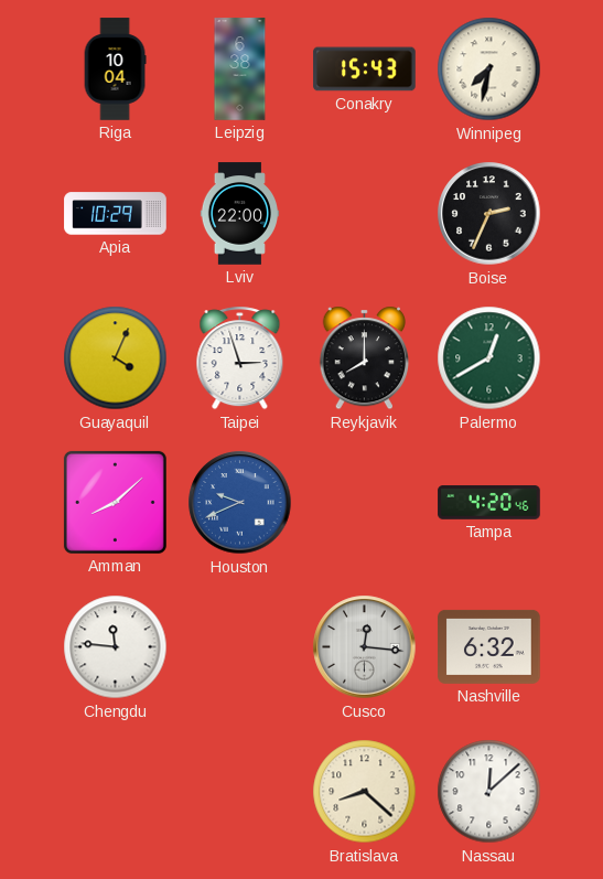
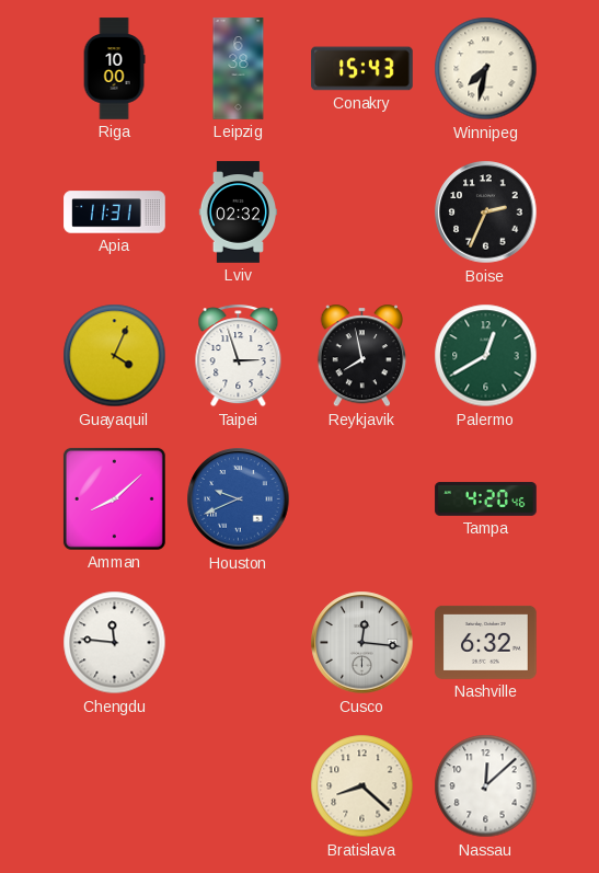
Riga: 10:04 -> 10:00 (114, 69)
Apia: 10:29 -> 11:31 (115, 212)
Lviv: 22:00 -> 02:32 (239, 212)
Reykjavik: 8:00 -> 7:58 (362, 356)
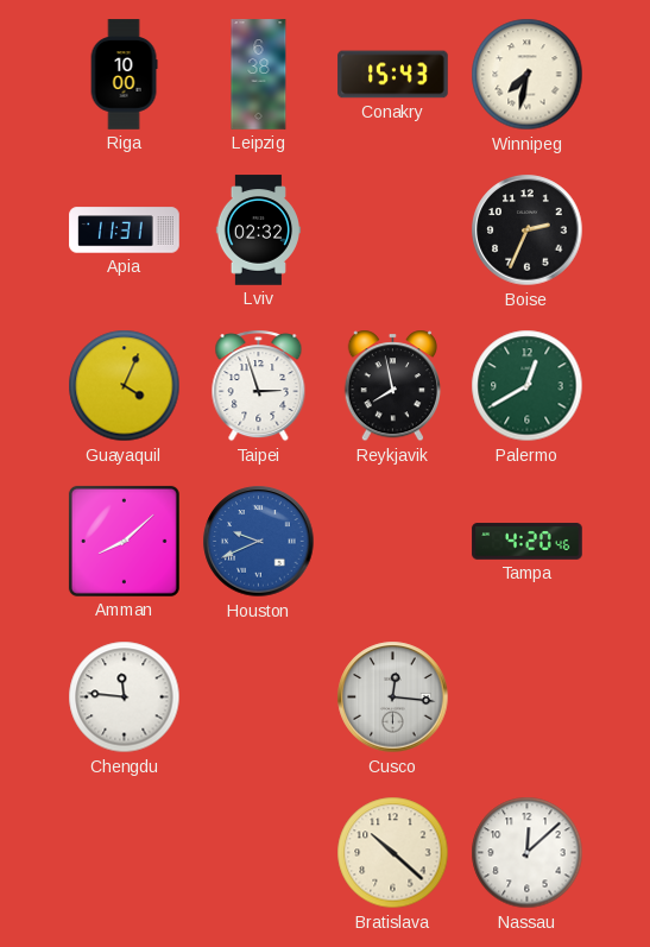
Nashville: 6:32 -> none (486, 642)
Bratislava: 8:22 -> 10:22 (393, 853)
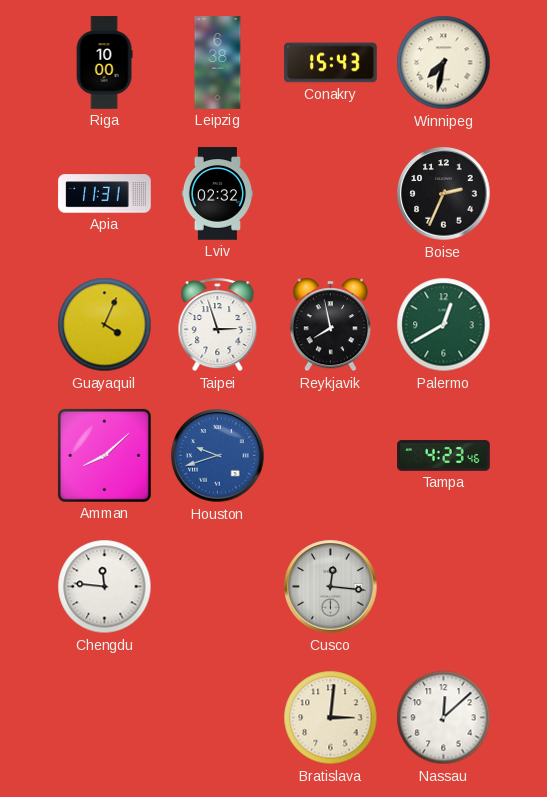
Houston: 9:41 -> 9:42 (218, 456)
Tampa: 4:20 -> 4:23 (444, 456)
Bratislava: 10:22 -> 3:01 (331, 718)
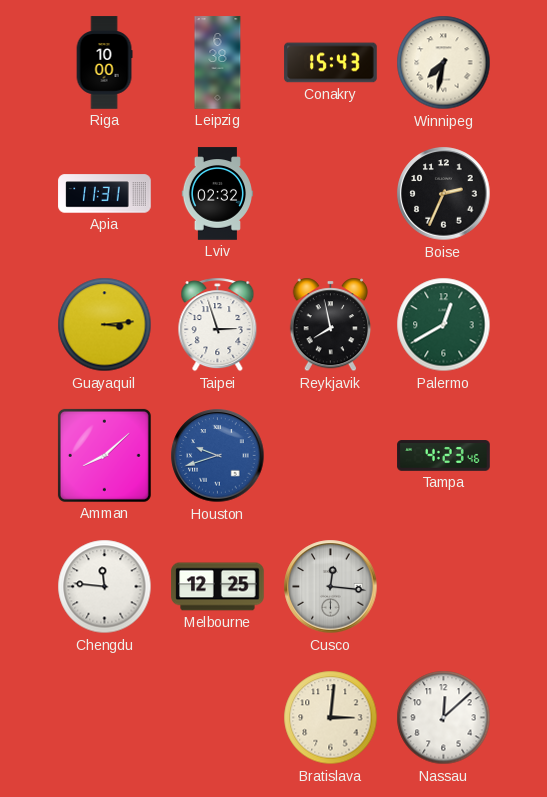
Guayaquil: 4:04 -> 3:14 (105, 325)
Melbourne: none -> 12:25 (218, 587)
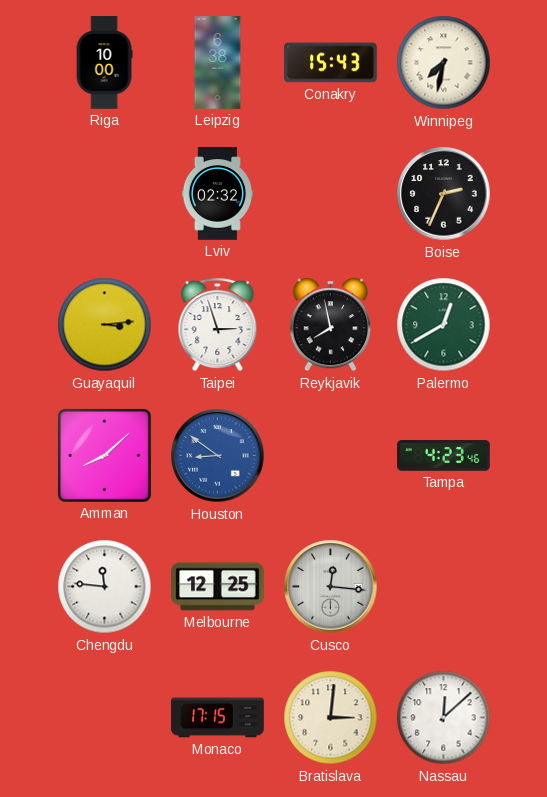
Apia: 11:31 -> none (105, 194)
Houston: 9:42 -> 8:51 (218, 456)
Monaco: none -> 17:15 (218, 718)
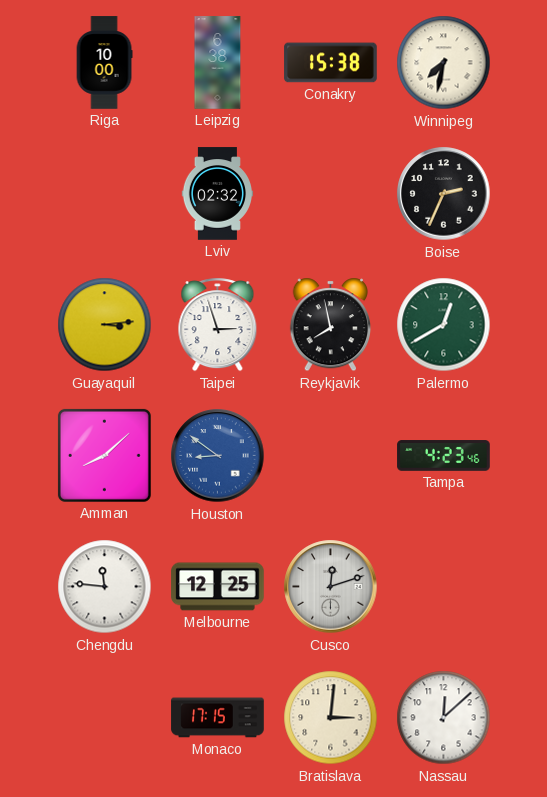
Conakry: 15:43 -> 15:38 (331, 63)
Cusco: 12:16 -> 12:12 (331, 587)
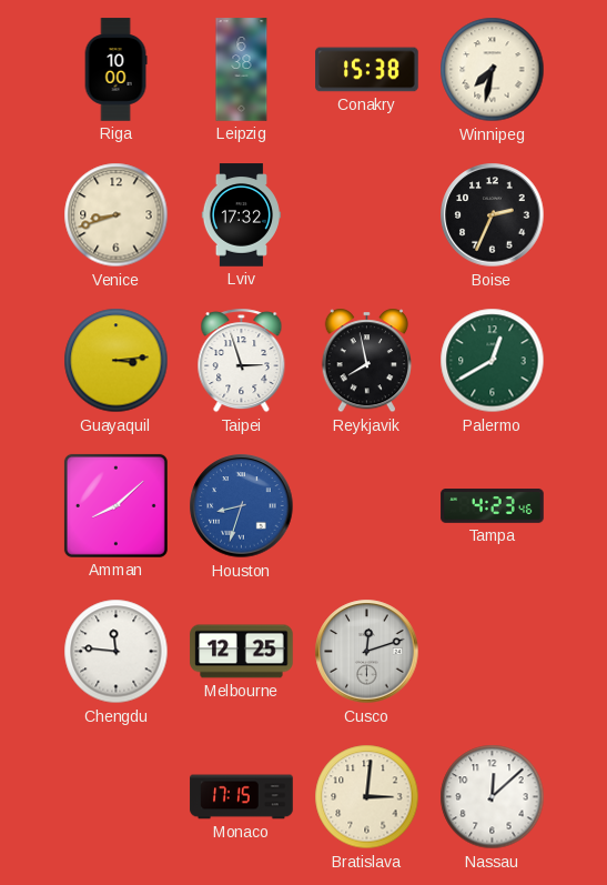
Venice: none -> 8:42 (117, 215)
Lviv: 02:32 -> 17:32 (242, 215)
Houston: 8:51 -> 8:33 (242, 506)
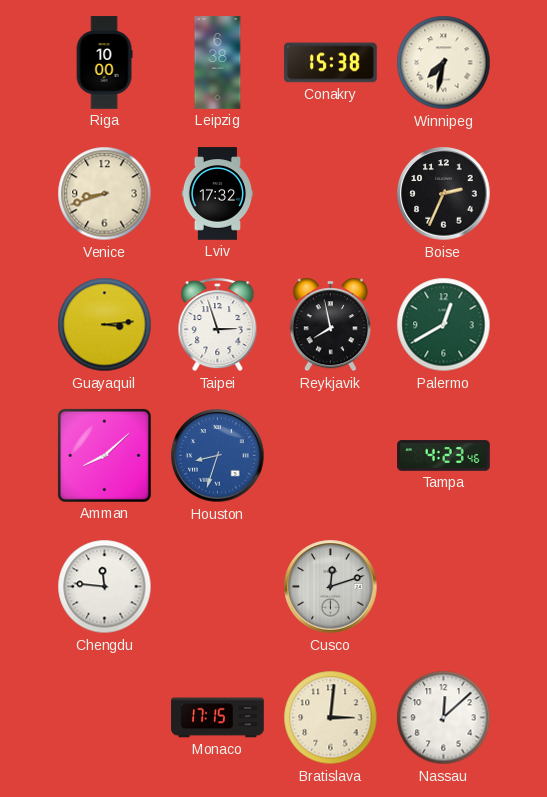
Melbourne: 12:25 -> none (242, 652)
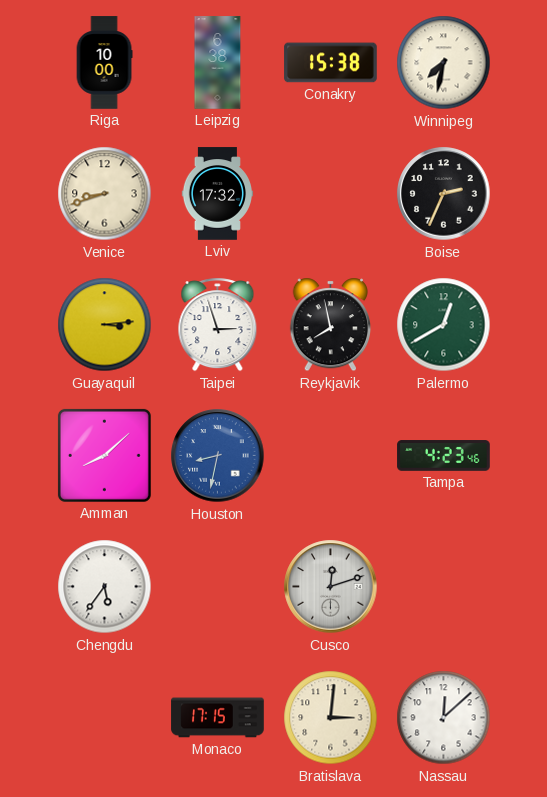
Houston: 8:33 -> 8:32 (218, 456)
Chengdu: 11:46 -> 5:36 (105, 587)
